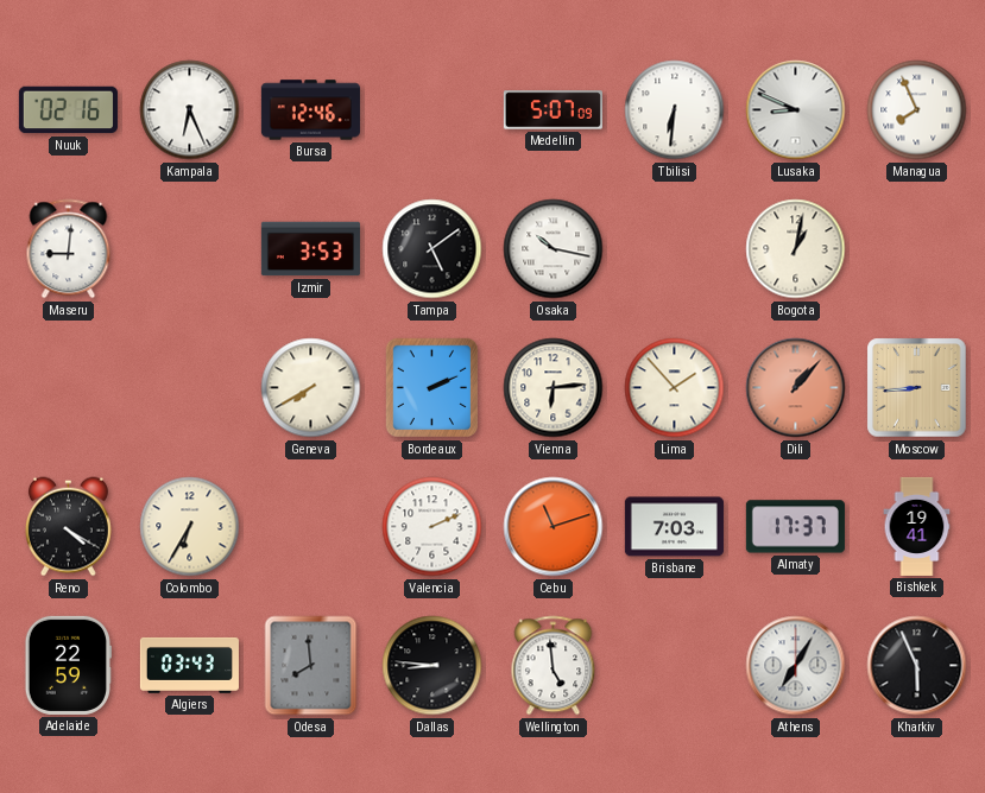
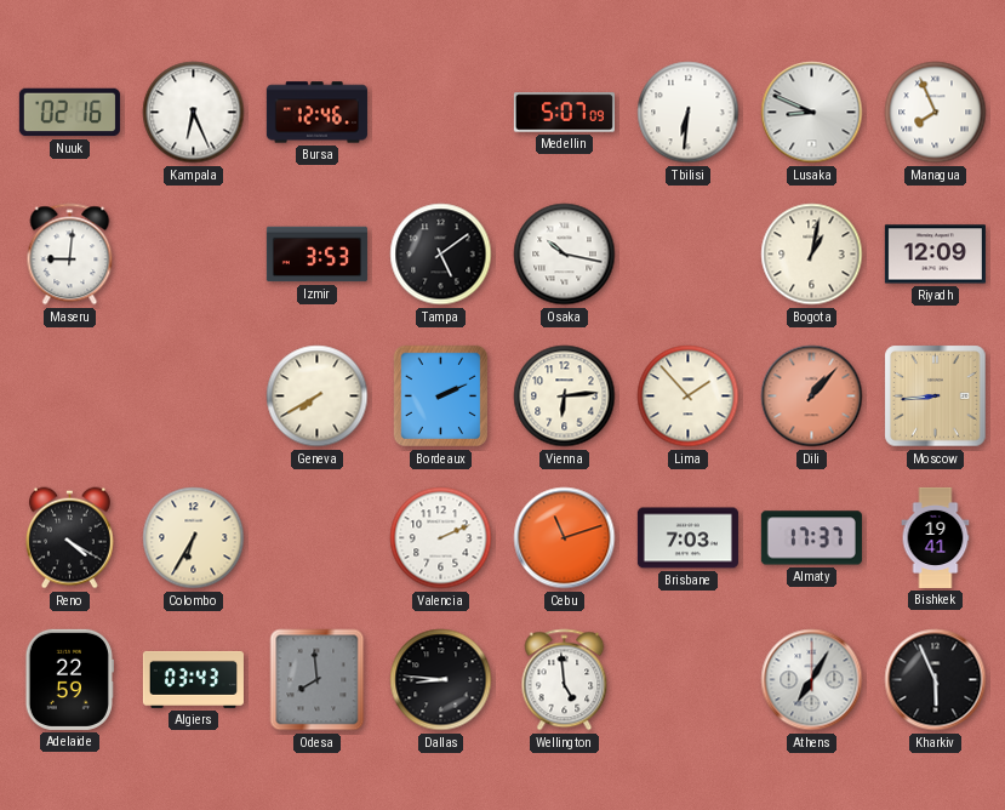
Riyadh: none -> 12:09 (935, 255)
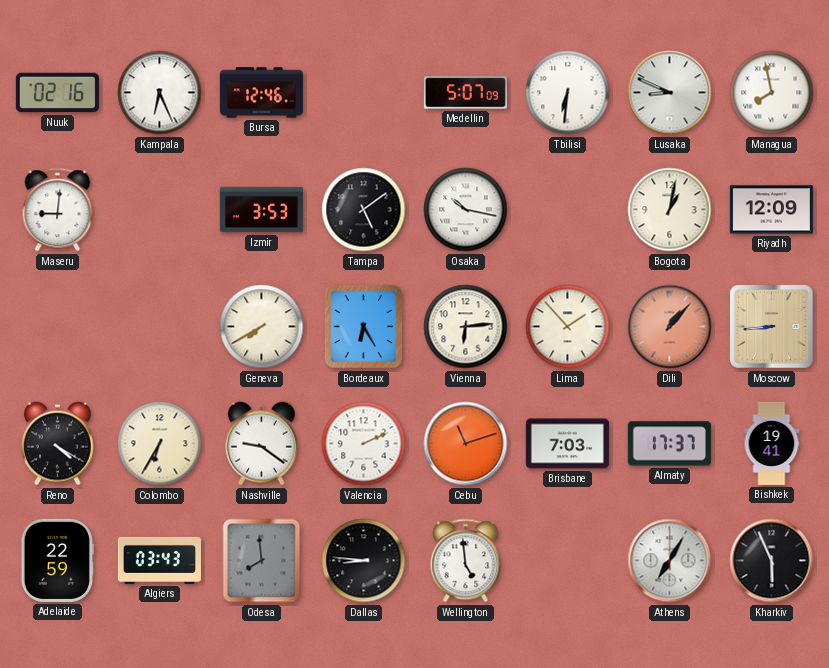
Managua: 7:56 -> 7:58 (772, 93)
Bordeaux: 2:11 -> 6:25 (363, 327)
Nashville: none -> 9:21 (261, 444)
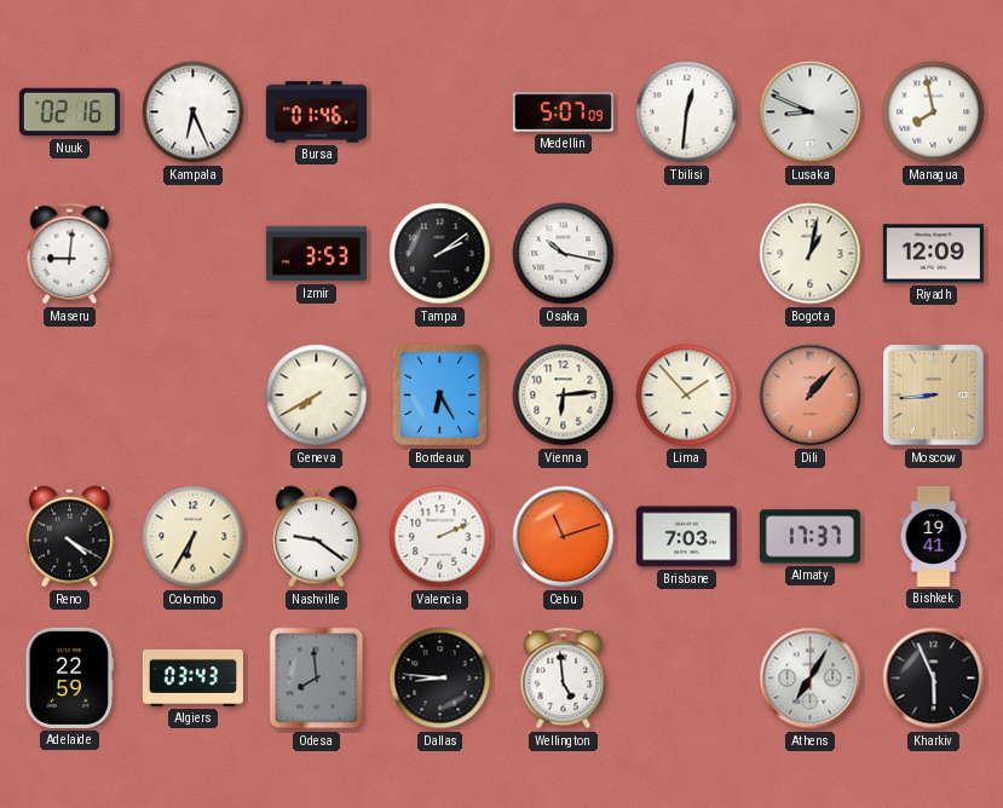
Bursa: 12:46 -> 01:46 (316, 112)
Tbilisi: 6:31 -> 12:31 (687, 112)
Tampa: 5:09 -> 2:09 (440, 254)
